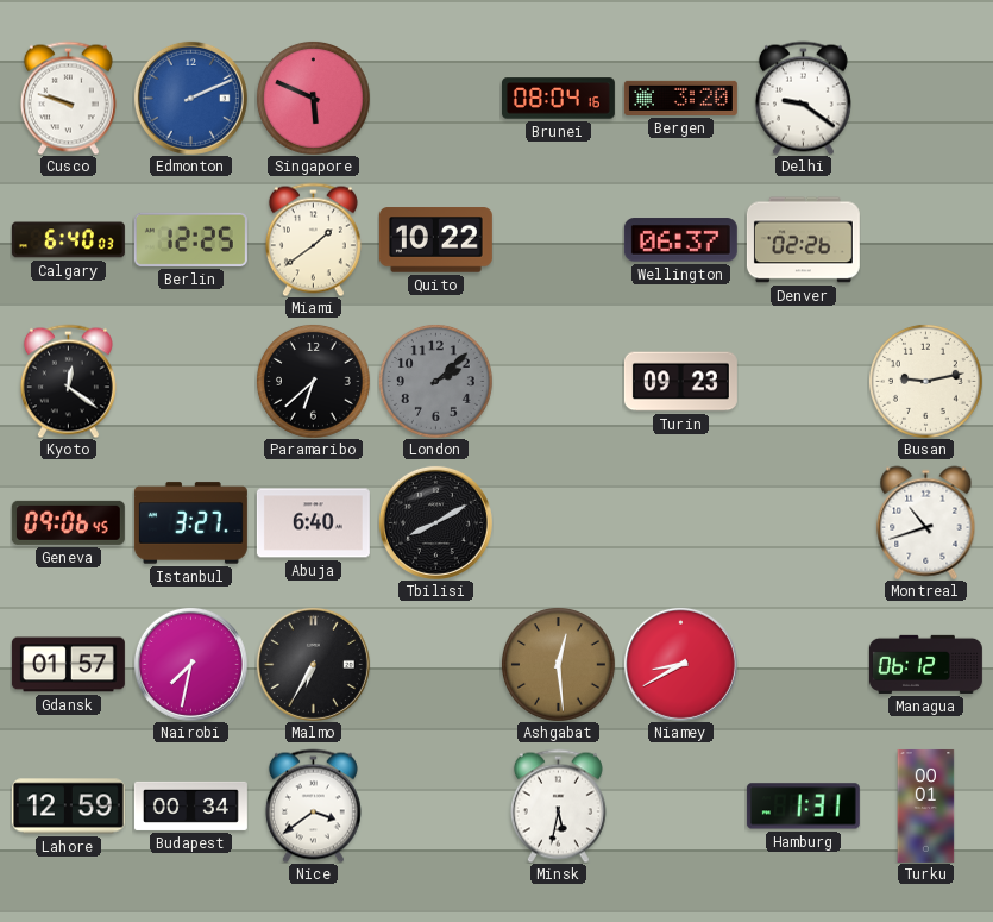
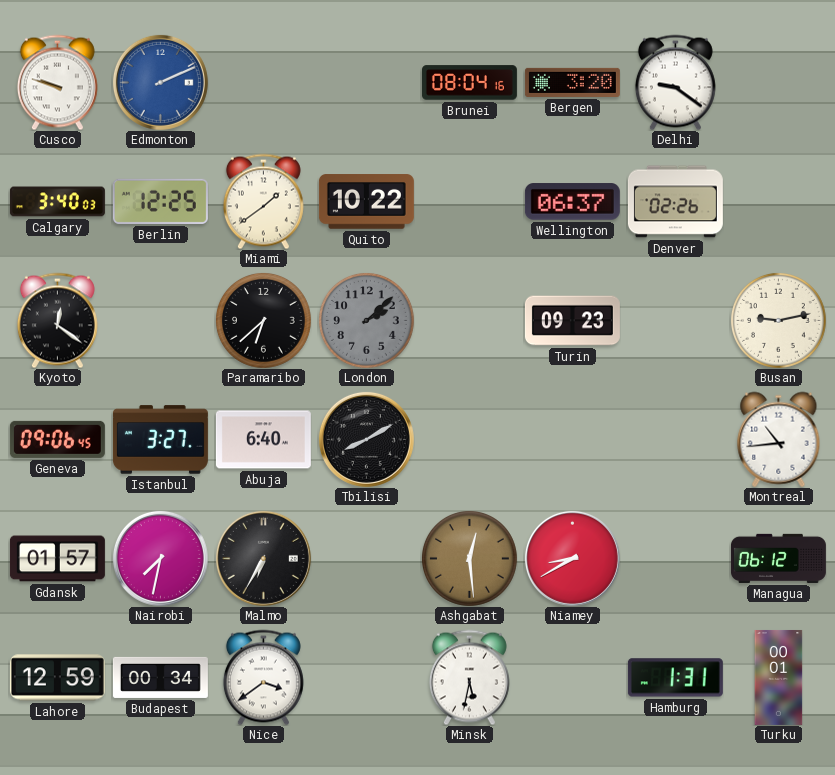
Singapore: 5:49 -> none (313, 98)
Calgary: 6:40 -> 3:40 (57, 202)
Montreal: 10:42 -> 10:44 (779, 439)
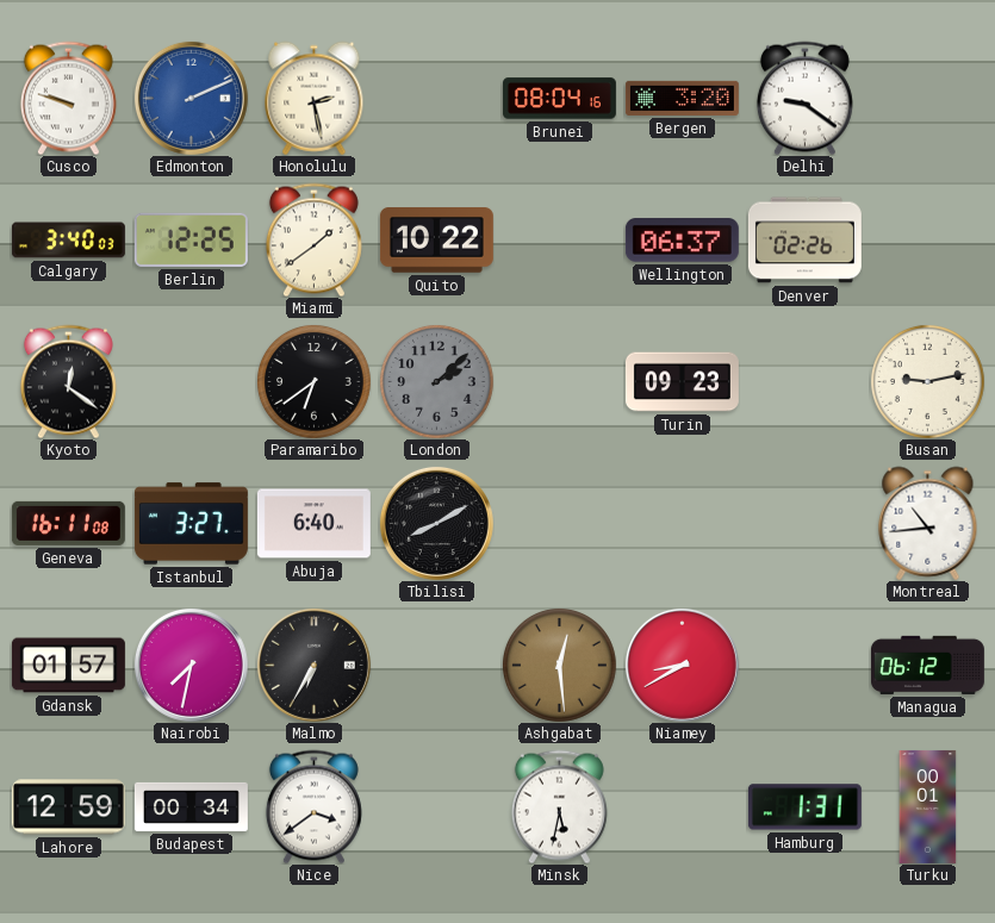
Honolulu: none -> 2:28 (315, 98)
Paramaribo: 6:38 -> 6:39 (313, 381)
Geneva: 09:06 -> 16:11 (68, 523)
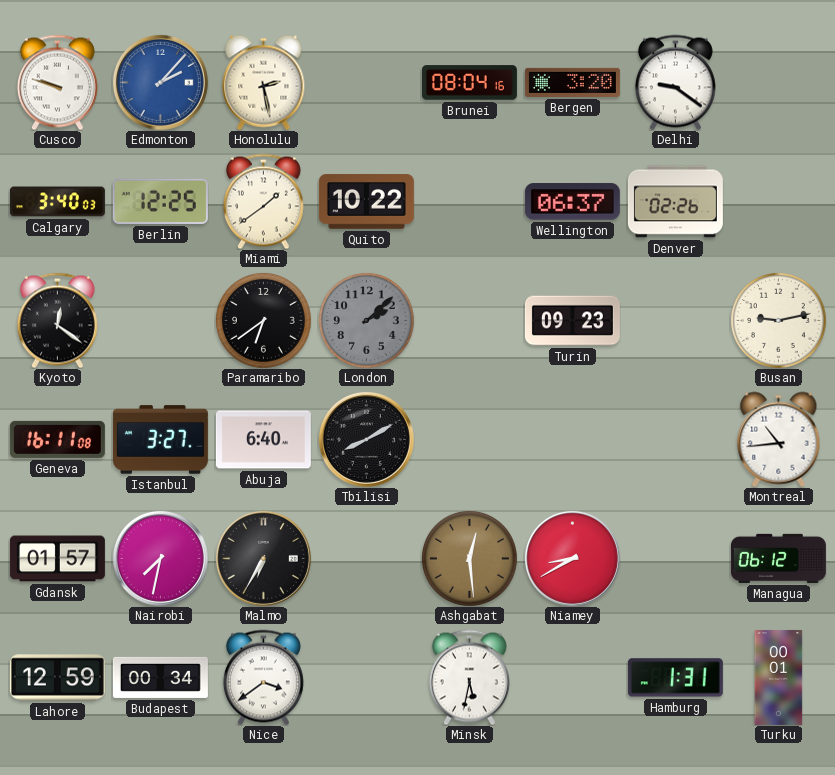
Edmonton: 2:11 -> 2:07 (160, 82)
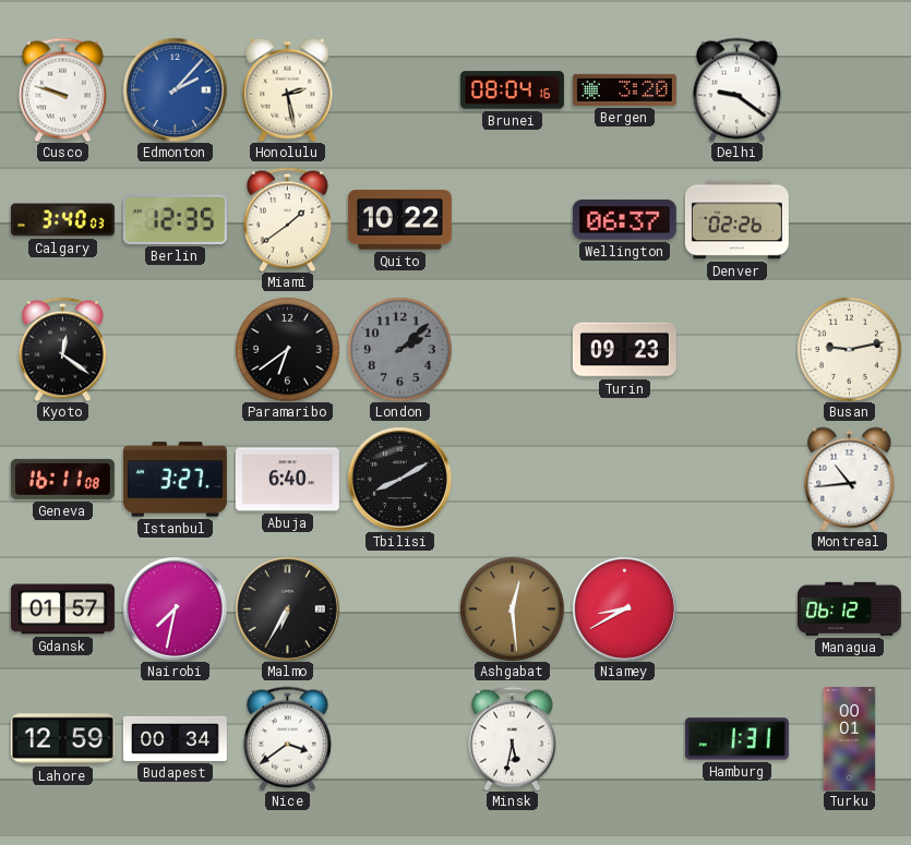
Berlin: 12:25 -> 12:35 (175, 219)
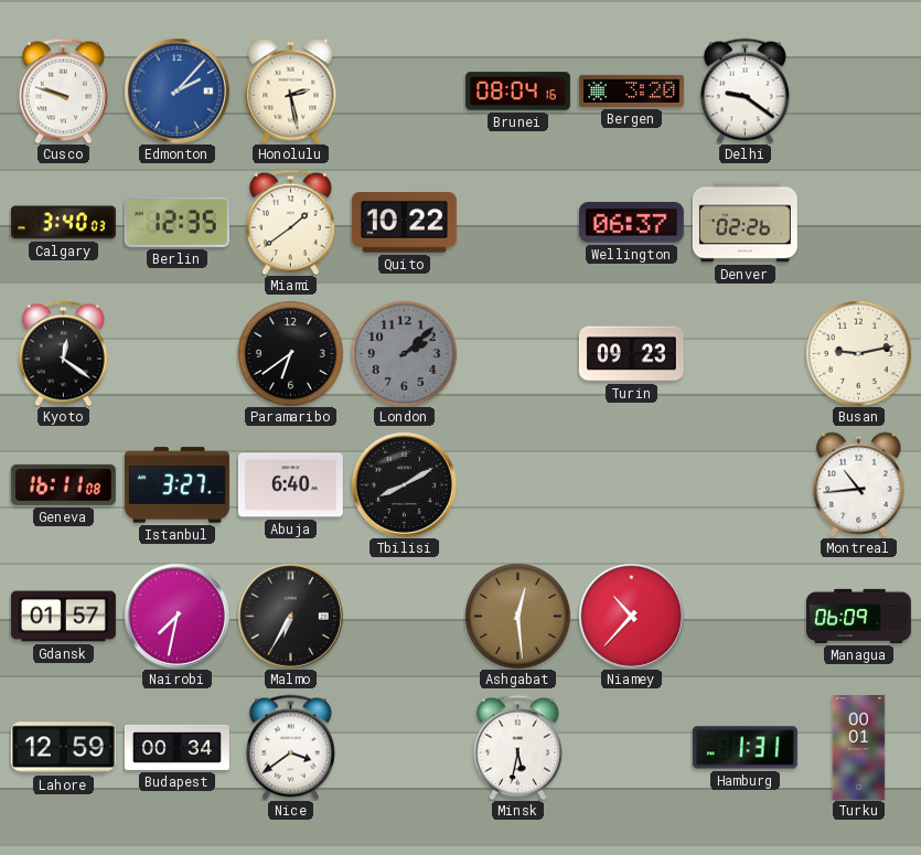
Niamey: 8:40 -> 10:37 (631, 616)
Managua: 06:12 -> 06:09 (858, 616)
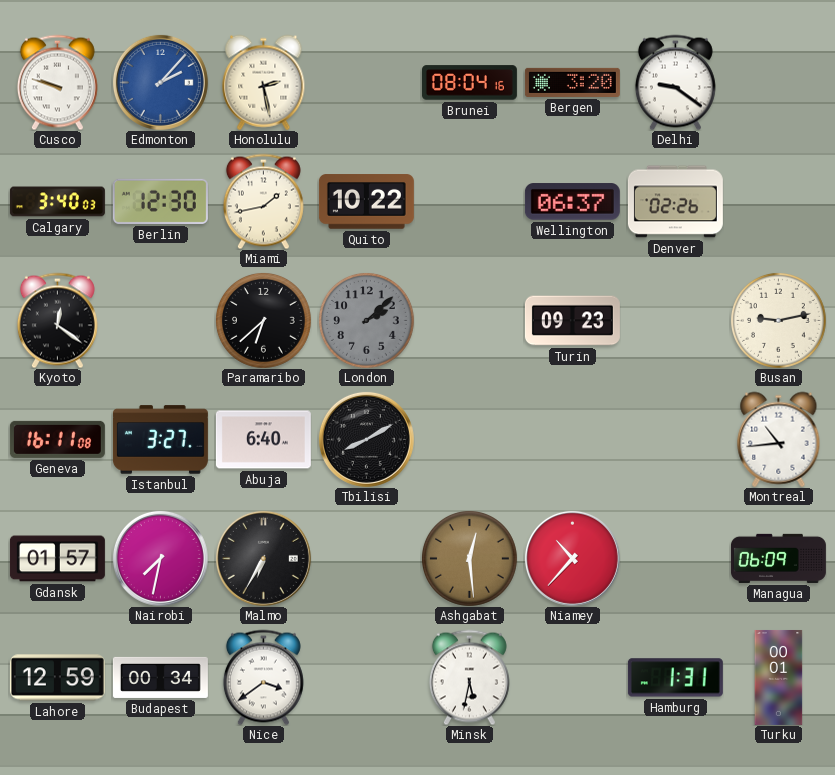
Berlin: 12:35 -> 12:30 (160, 201)
Miami: 1:39 -> 1:43 (263, 201)
Paramaribo: 6:39 -> 6:38 (263, 320)
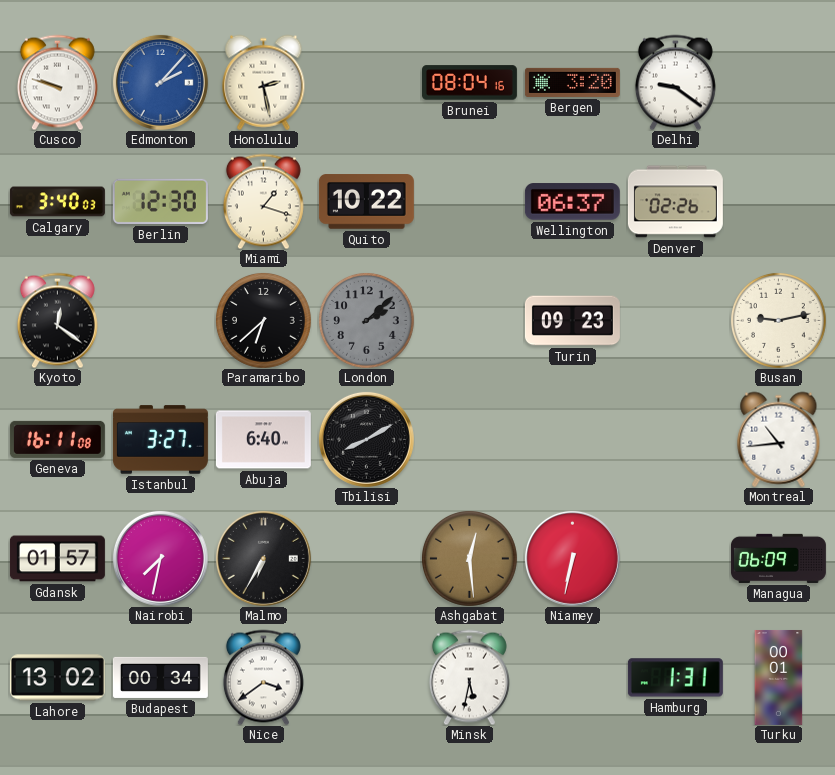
Miami: 1:43 -> 1:18 (263, 201)
Niamey: 10:37 -> 6:32 (572, 558)
Lahore: 12:59 -> 13:02 (57, 678)
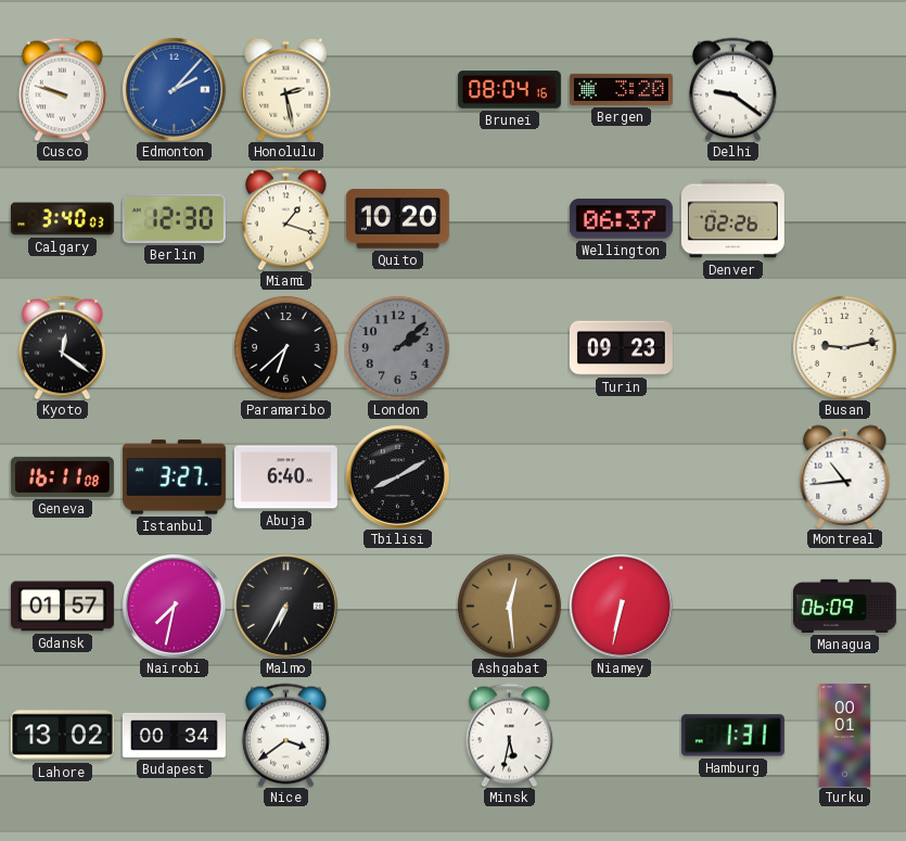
Quito: 10:22 -> 10:20 (397, 219)
